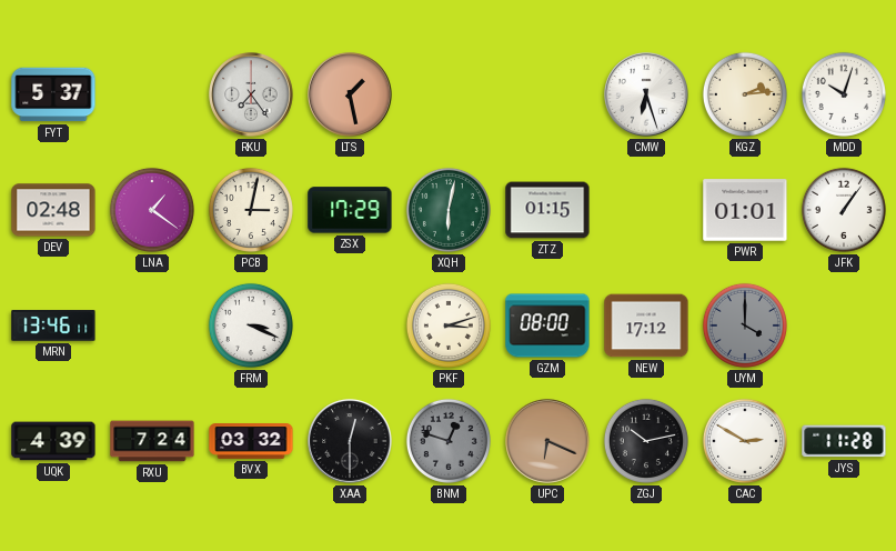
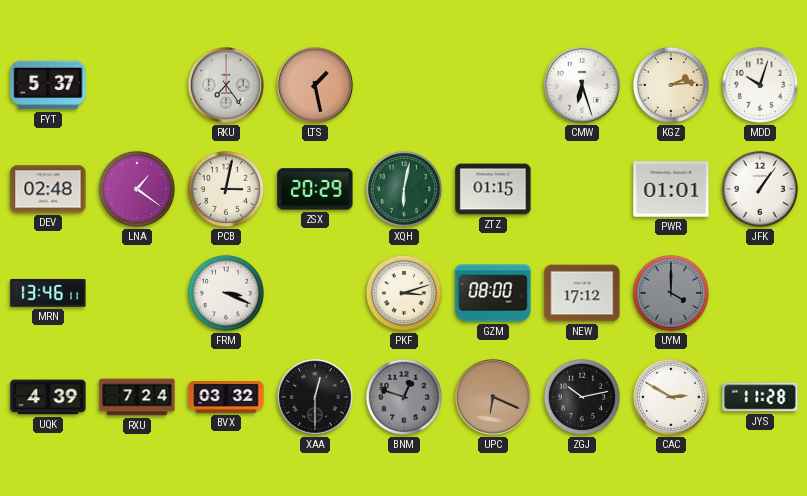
ZSX: 17:29 -> 20:29 (315, 189)
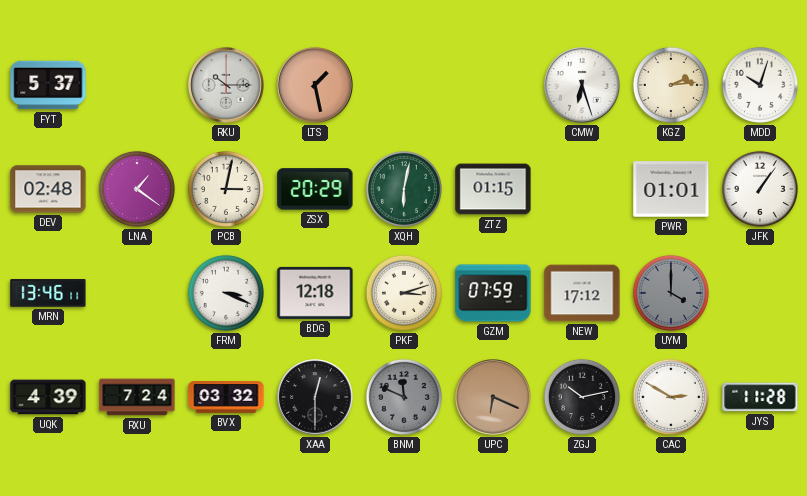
RKU: 7:24 -> 10:15 (226, 85)
BDG: none -> 12:18 (315, 293)
GZM: 08:00 -> 07:59 (493, 293)
BNM: 12:48 -> 11:49 (404, 397)
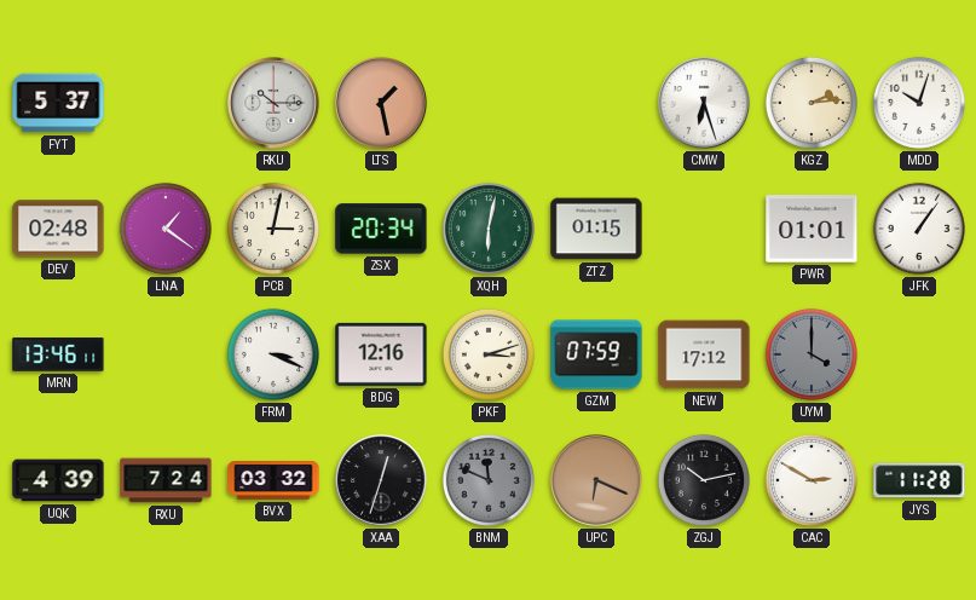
ZSX: 20:29 -> 20:34 (381, 229)
BDG: 12:18 -> 12:16 (381, 354)
XAA: 12:30 -> 12:33 (381, 480)
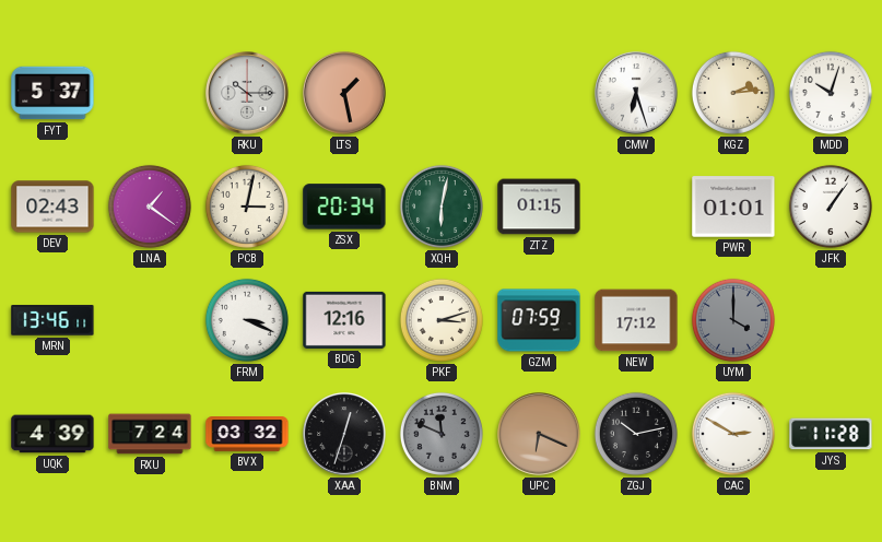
DEV: 02:48 -> 02:43 (52, 207)
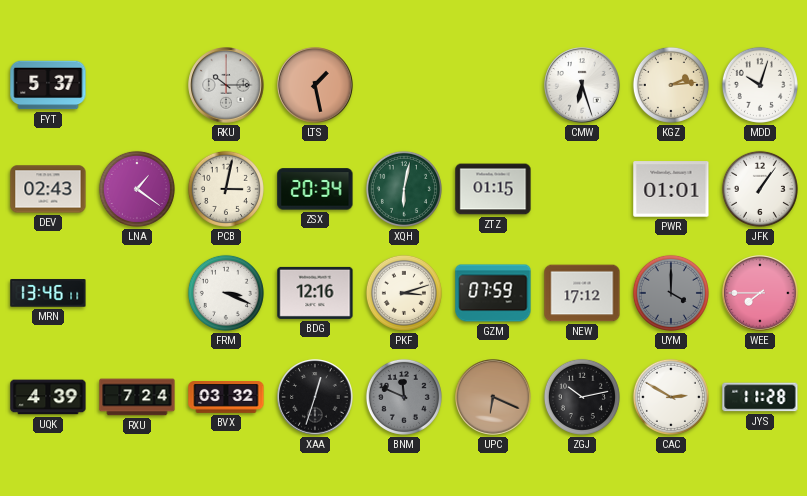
WEE: none -> 7:45 (760, 293)
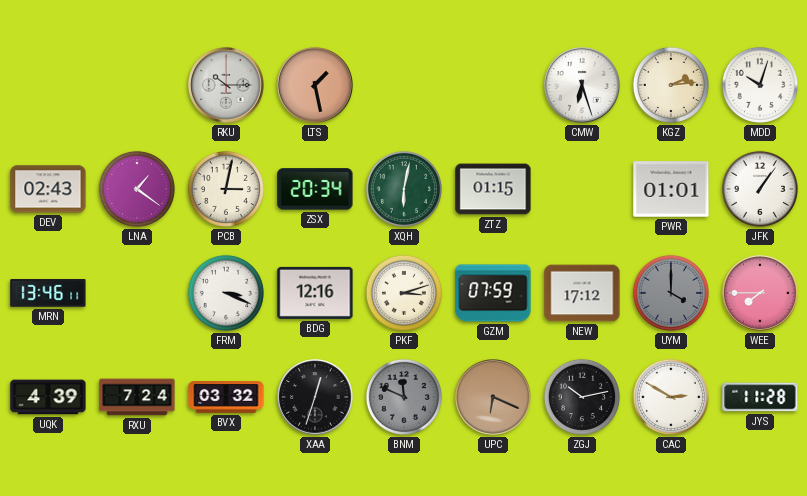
FYT: 5:37 -> none (48, 85)
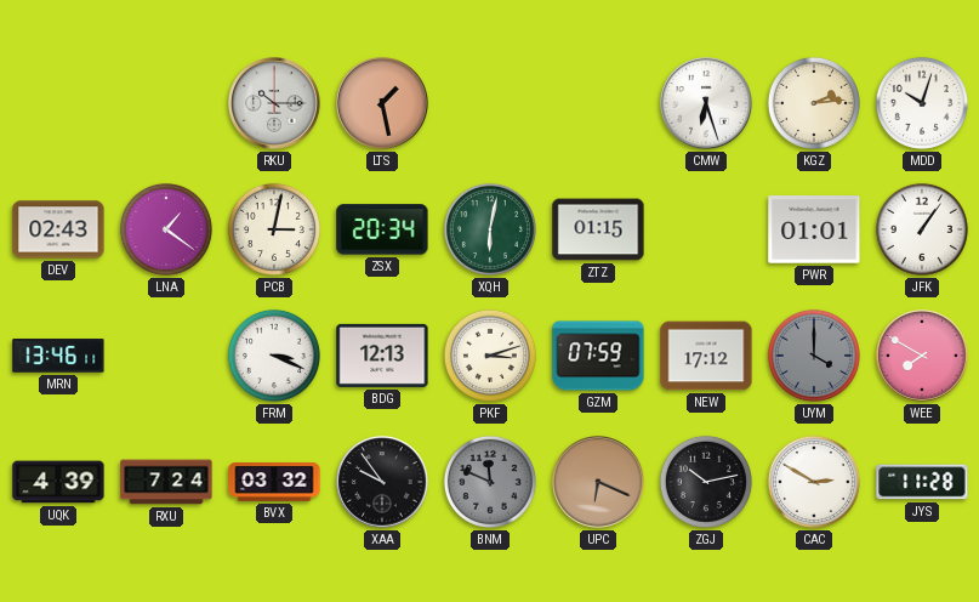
BDG: 12:16 -> 12:13 (382, 356)
WEE: 7:45 -> 7:50 (922, 356)
XAA: 12:33 -> 9:54 (382, 482)
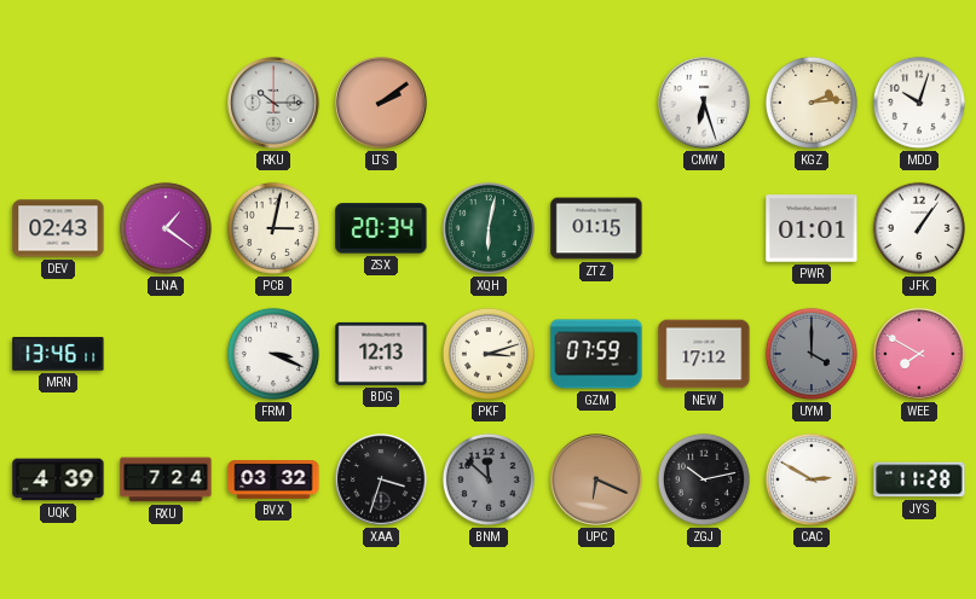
LTS: 1:28 -> 2:09 (381, 103)
XAA: 9:54 -> 3:33 (381, 479)
BNM: 11:49 -> 11:52 (489, 479)
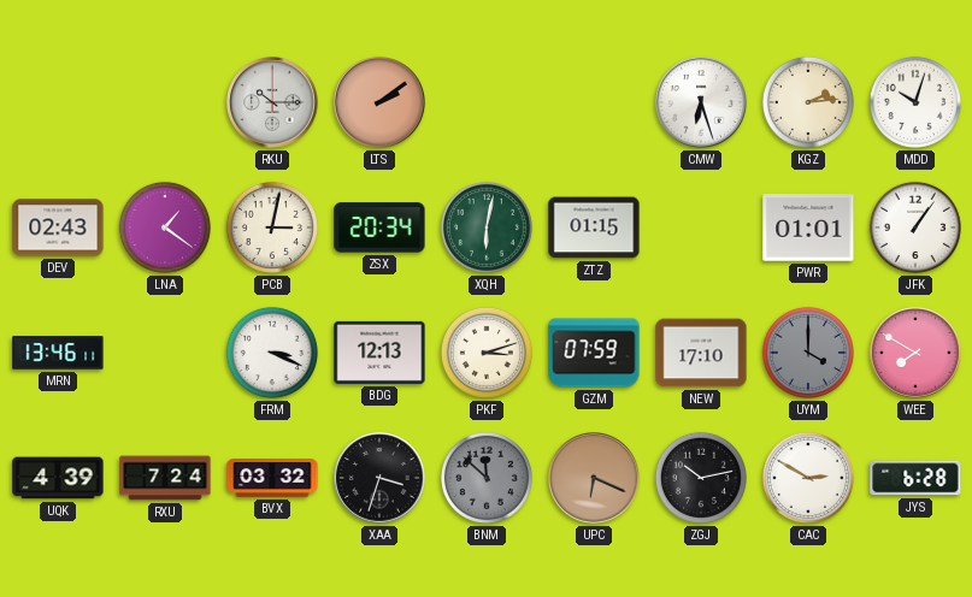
NEW: 17:12 -> 17:10 (701, 353)
JYS: 11:28 -> 6:28 (915, 478)
